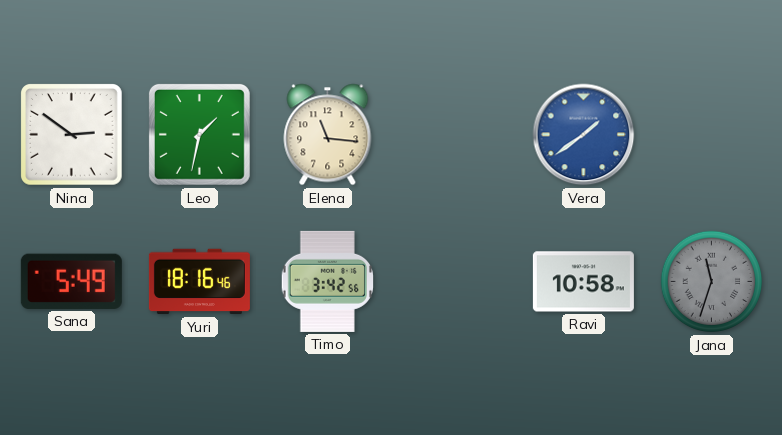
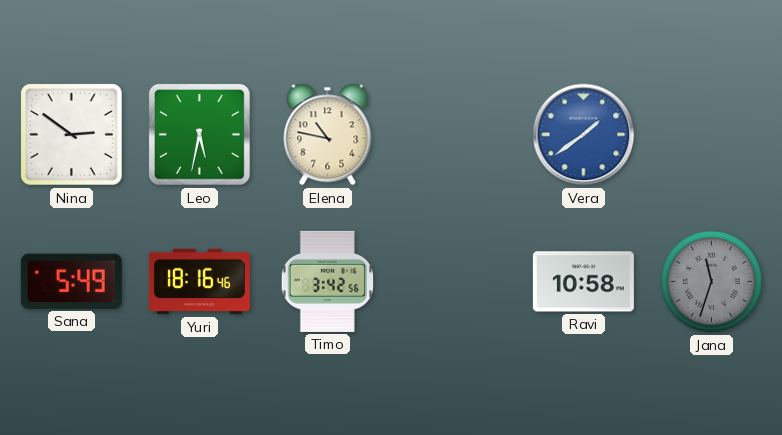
Leo: 1:32 -> 5:32 (199, 134)
Elena: 11:16 -> 10:47 (328, 135)
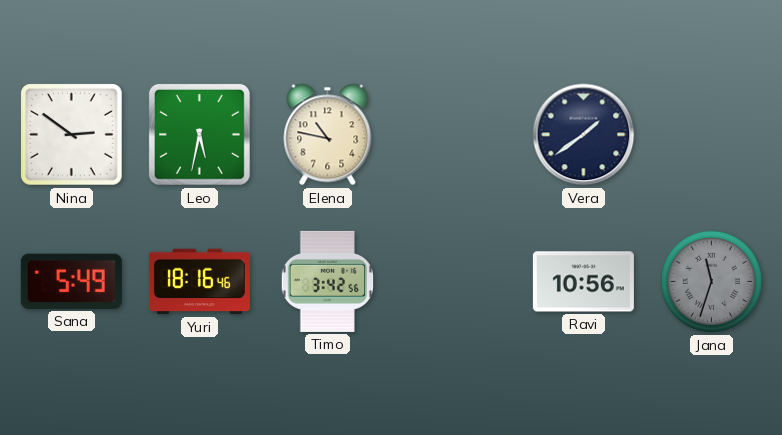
Vera dial: blue -> navy (584, 135)
Ravi: 10:58 -> 10:56 (583, 282)
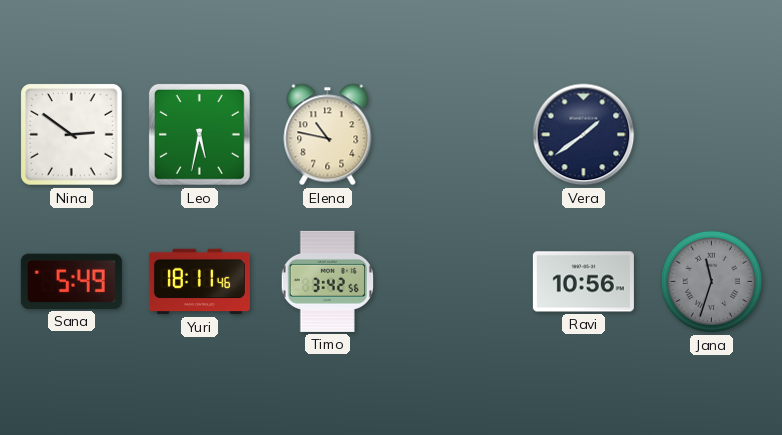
Yuri: 18:16 -> 18:11 (199, 282)
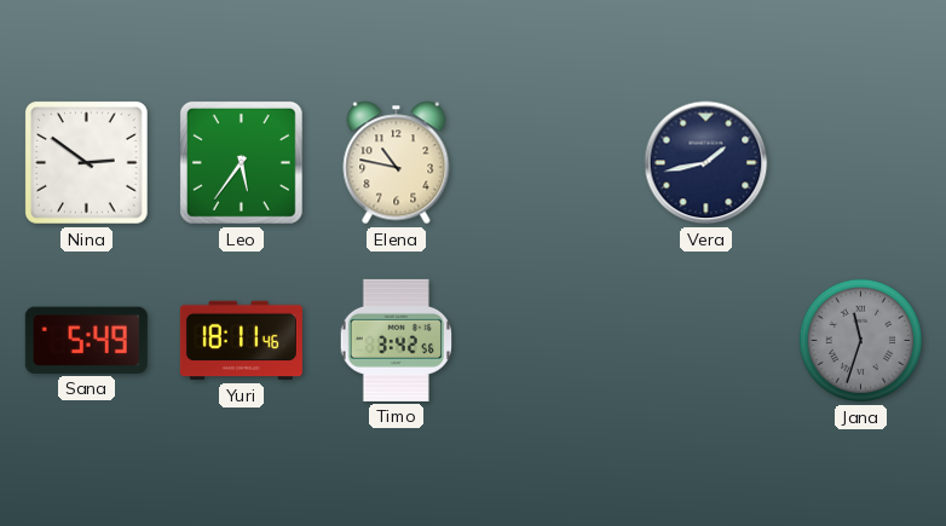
Leo: 5:32 -> 5:36 (241, 162)
Vera: 1:39 -> 1:43 (706, 163)
Ravi: 10:56 -> none (583, 282)
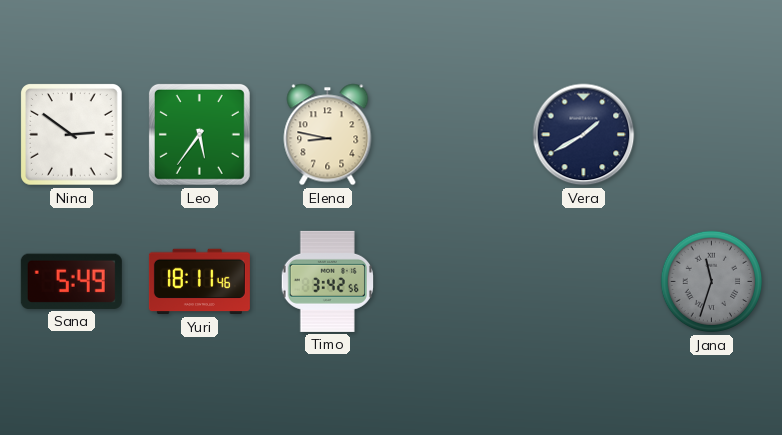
Elena: 10:47 -> 8:47 (328, 135)
Vera: 1:43 -> 1:40 (584, 135)
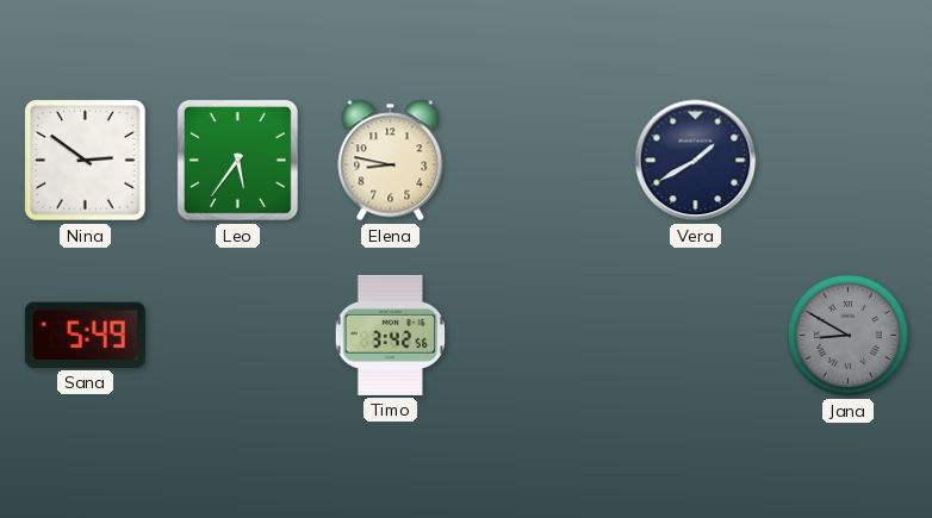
Yuri: 18:11 -> none (199, 282)
Jana: 11:33 -> 8:50 (849, 336)
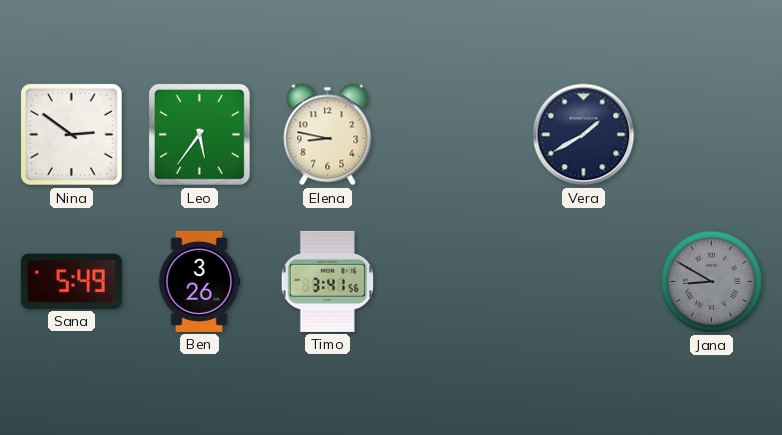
Ben: none -> 3:26 (199, 281)
Timo: 3:42 -> 3:41 (327, 281)
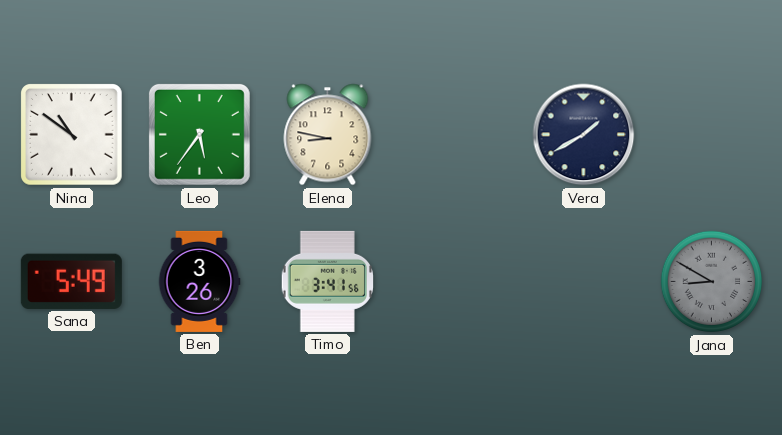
Nina: 2:51 -> 10:51 (72, 135)
